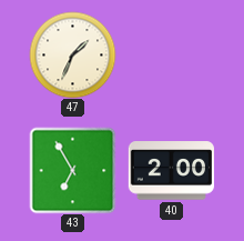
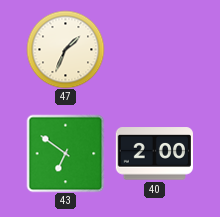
43: 6:55 -> 6:51 (65, 153)
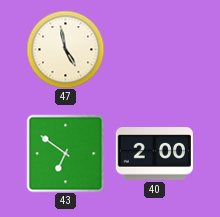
47: 1:34 -> 4:58 (65, 49)
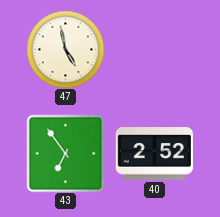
43: 6:51 -> 6:54 (65, 153)
40: 2:00 -> 2:52 (154, 154)
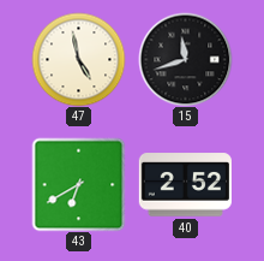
15: none -> 11:42 (185, 59)
43: 6:54 -> 6:40 (78, 184)
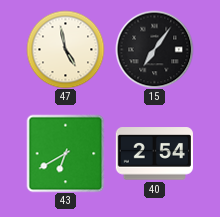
15: 11:42 -> 7:06 (154, 49)
40: 2:52 -> 2:54 (154, 154)
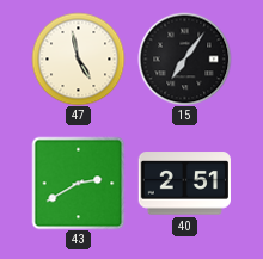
43: 6:40 -> 2:40 (78, 183)
40: 2:54 -> 2:51 (184, 184)
